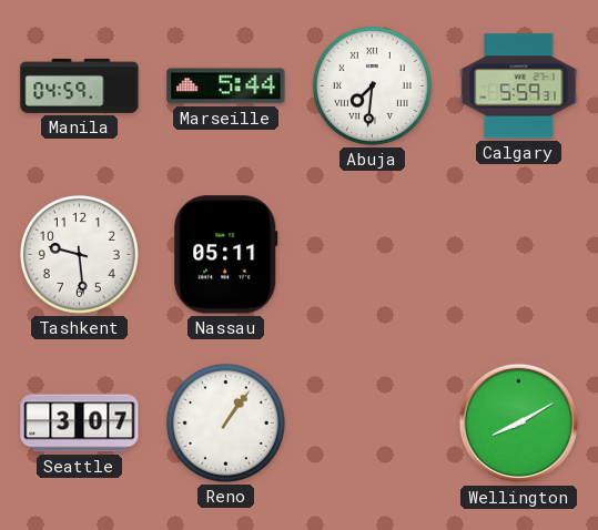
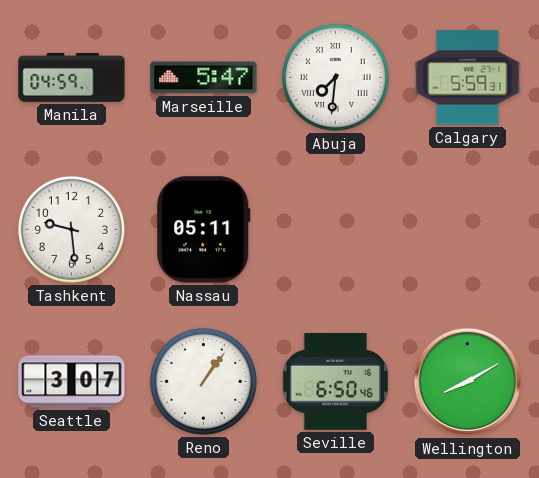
Marseille: 5:44 -> 5:47 (204, 78)
Seville: none -> 6:50 (335, 381)
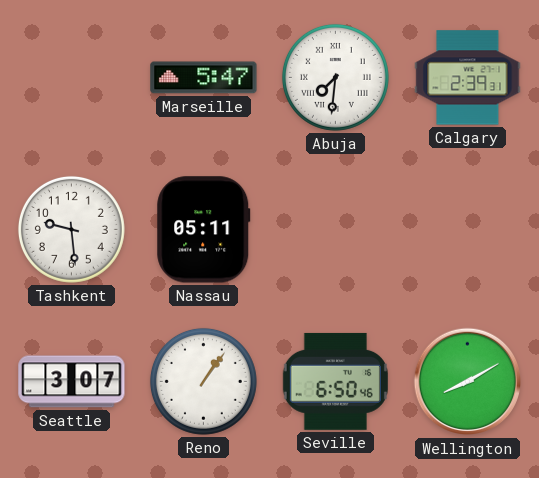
Manila: 04:59 -> none (72, 77)
Calgary: 5:59 -> 2:39 (468, 78)
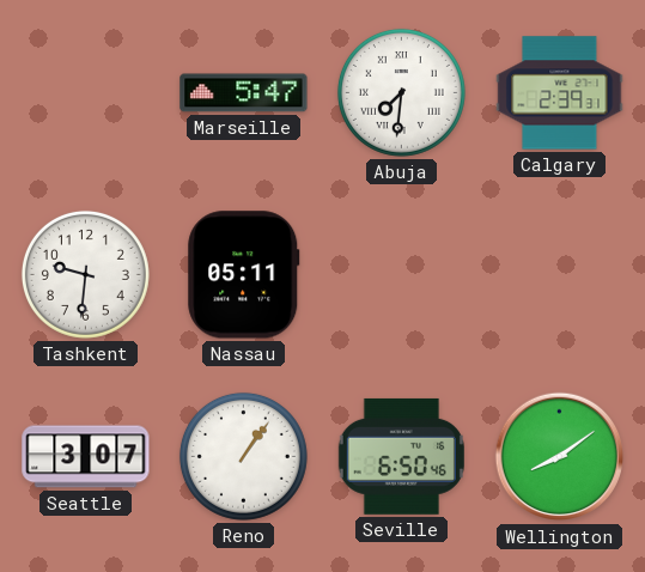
Tashkent: 9:29 -> 9:31 (85, 274)
Wellington: 8:10 -> 8:09 (560, 457)
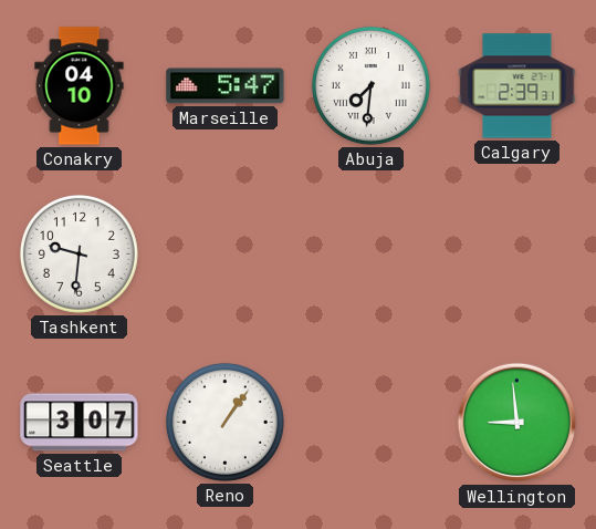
Conakry: none -> 04:10 (80, 86)
Nassau: 05:11 -> none (244, 275)
Seville: 6:50 -> none (401, 456)
Wellington: 8:09 -> 8:59 (517, 423)
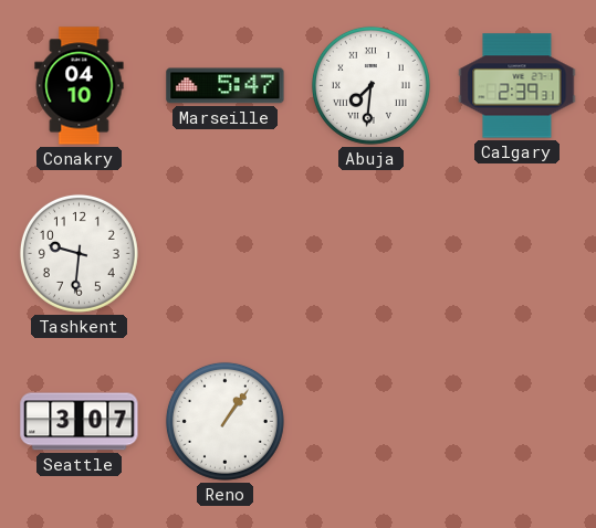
Wellington: 8:59 -> none (517, 423)
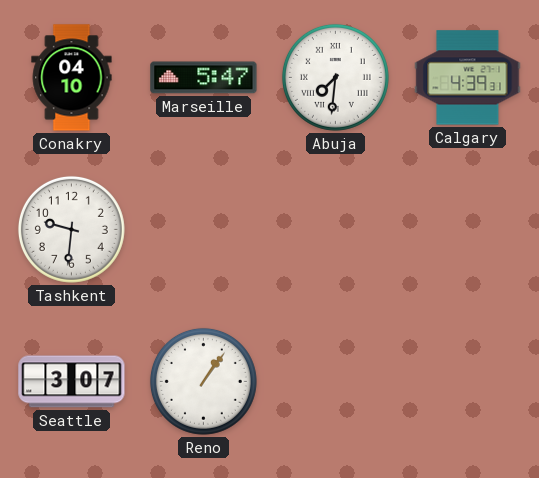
Calgary: 2:39 -> 4:39 (468, 78)
